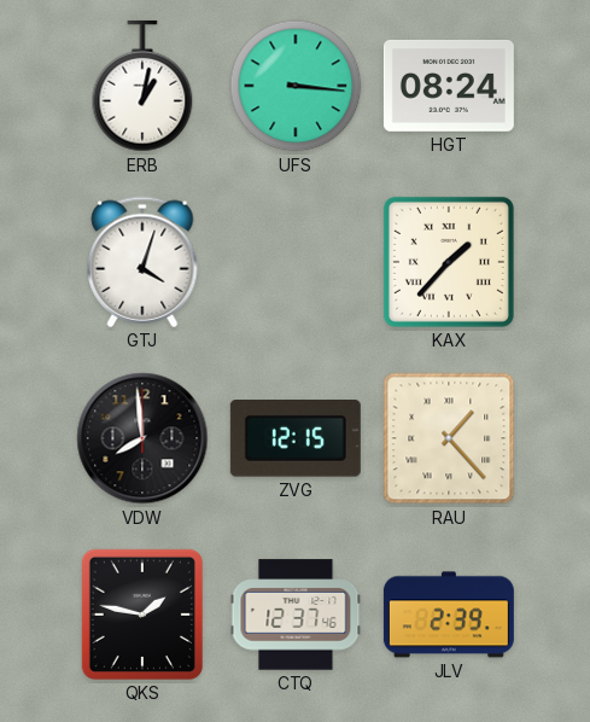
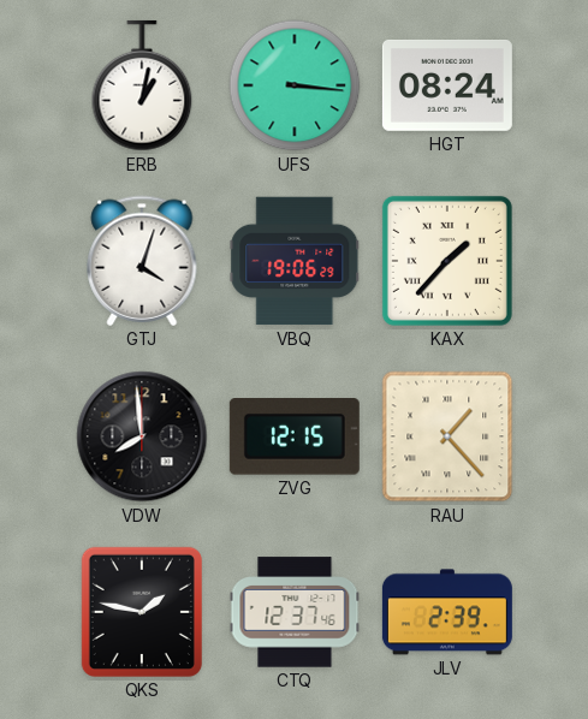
VBQ: none -> 19:06 (295, 261)
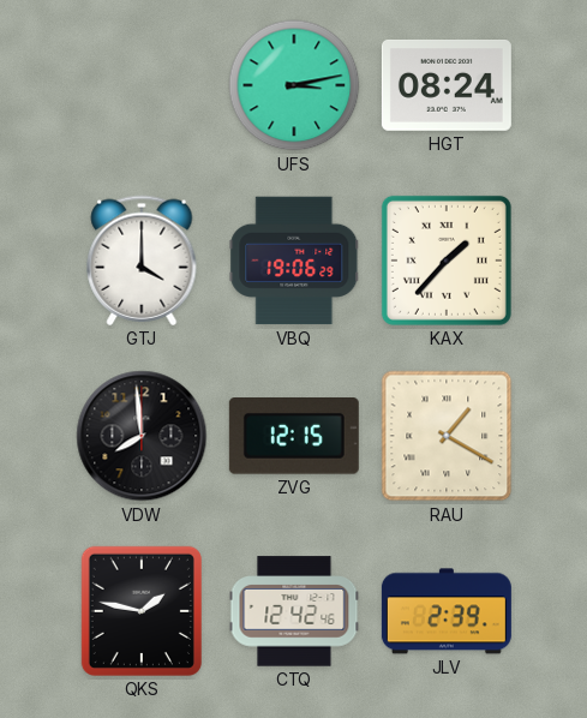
ERB: 1:02 -> none (142, 85)
UFS: 3:16 -> 3:13 (294, 85)
GTJ: 4:03 -> 4:00 (142, 261)
RAU: 1:23 -> 1:20 (447, 436)
CTQ: 12:37 -> 12:42 (294, 611)
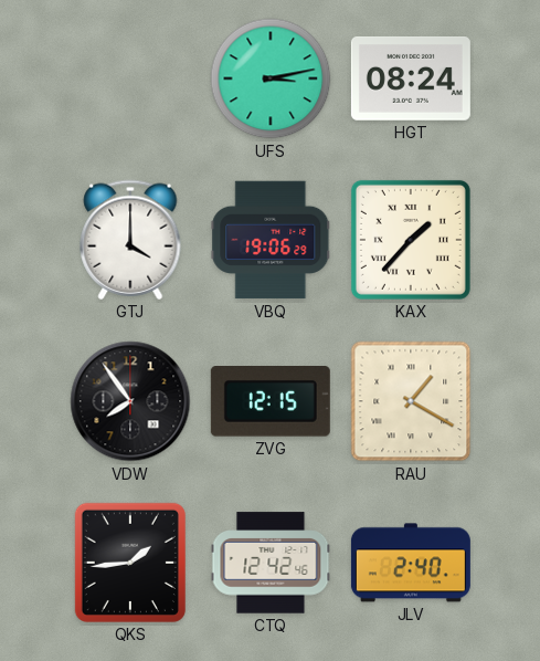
VDW: 7:59 -> 7:54 (130, 401)
QKS: 1:47 -> 1:44 (130, 563)
JLV: 2:39 -> 2:40 (411, 563)
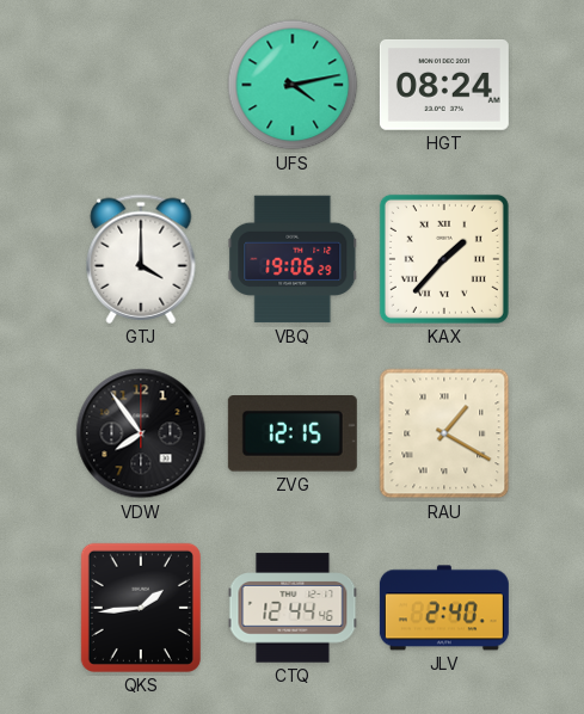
UFS: 3:13 -> 4:13 (293, 85)
CTQ: 12:42 -> 12:44 (293, 608)
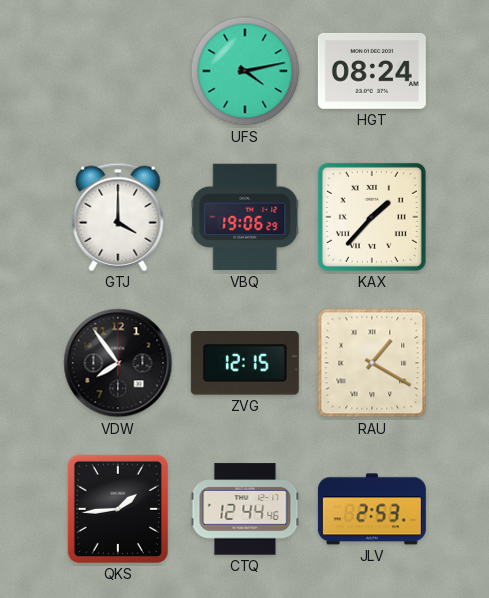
JLV: 2:40 -> 2:53 (372, 509)
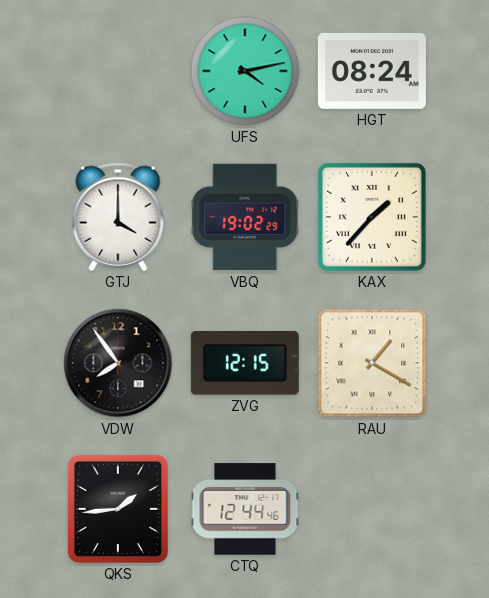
VBQ: 19:06 -> 19:02 (245, 217)
JLV: 2:53 -> none (372, 509)
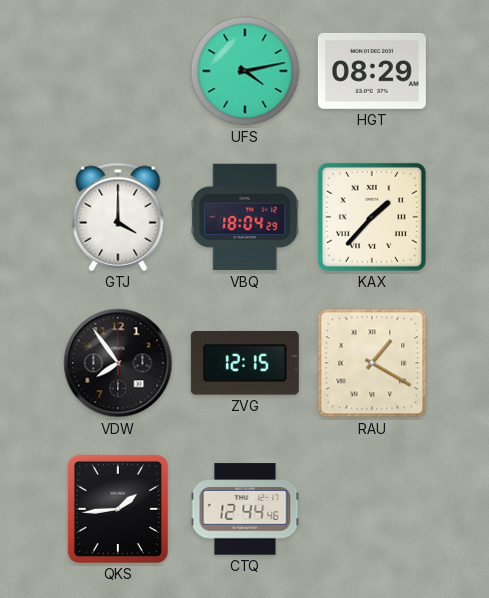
HGT: 08:24 -> 08:29 (372, 71)
VBQ: 19:02 -> 18:04 (245, 217)
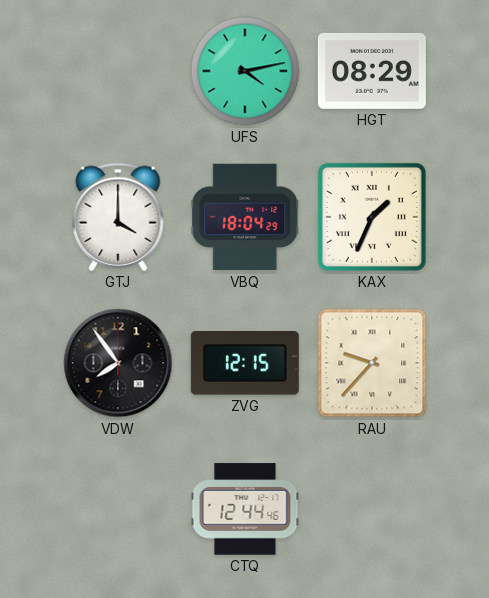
KAX: 1:37 -> 1:34 (372, 217)
RAU: 1:20 -> 9:37 (372, 363)
QKS: 1:44 -> none (118, 509)
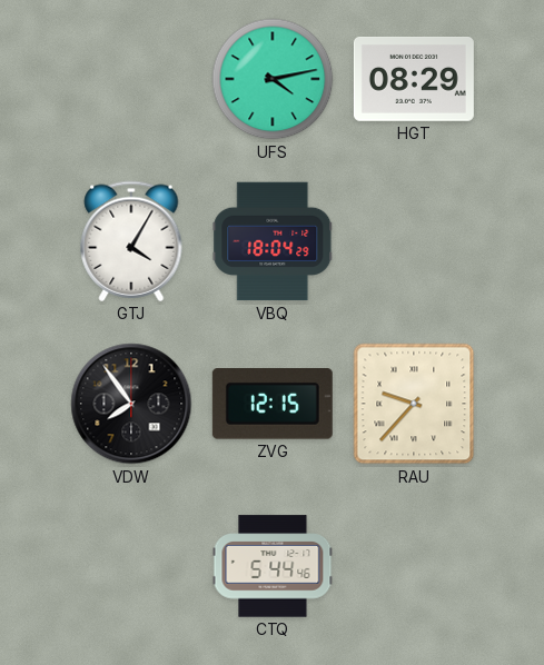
GTJ: 4:00 -> 4:05 (131, 241)
KAX: 1:34 -> none (372, 217)
CTQ: 12:44 -> 5:44 (273, 566)
